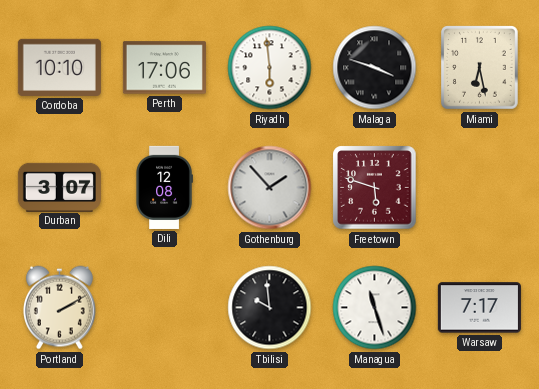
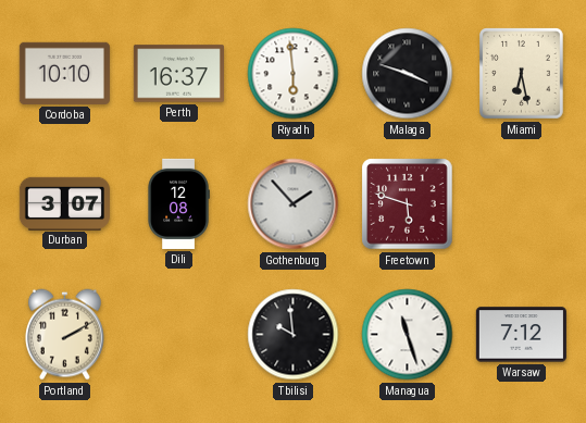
Perth: 17:06 -> 16:37 (178, 74)
Warsaw: 7:17 -> 7:12 (521, 335)
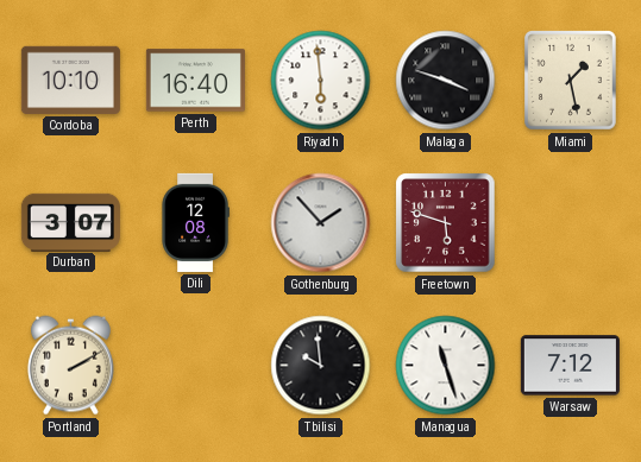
Perth: 16:37 -> 16:40 (195, 81)
Miami: 6:28 -> 1:28 (571, 81)
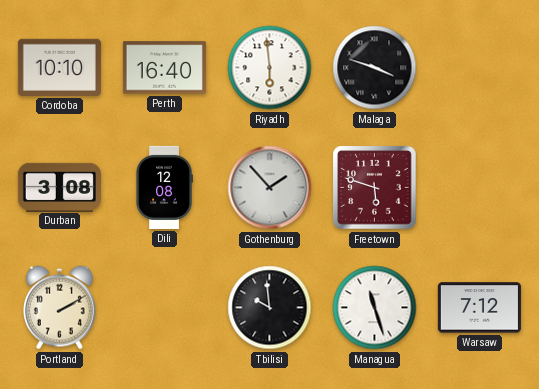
Miami: 1:28 -> none (571, 81)
Durban: 3:07 -> 3:08 (59, 187)
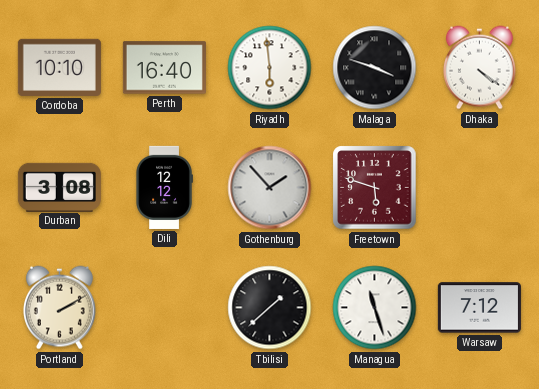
Dhaka: none -> 4:21 (479, 68)
Dili: 12:08 -> 12:12 (164, 187)
Tbilisi: 9:59 -> 1:38 (270, 308)
